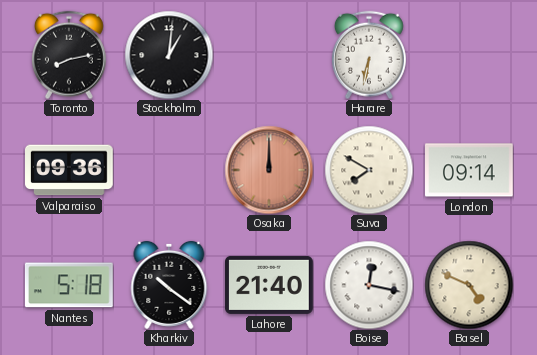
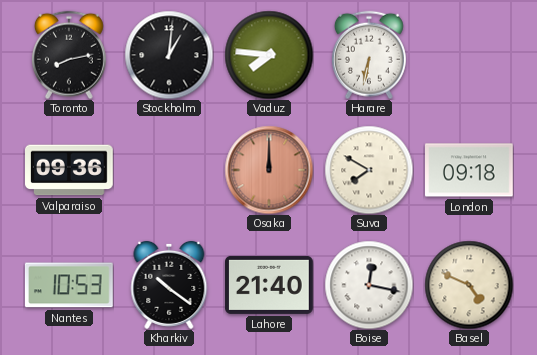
Vaduz: none -> 7:46 (269, 55)
London: 09:14 -> 09:18 (470, 170)
Nantes: 5:18 -> 10:53 (69, 285)
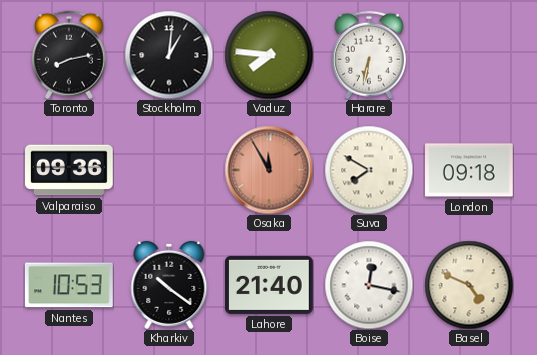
Osaka: 12:00 -> 11:55 (269, 170)
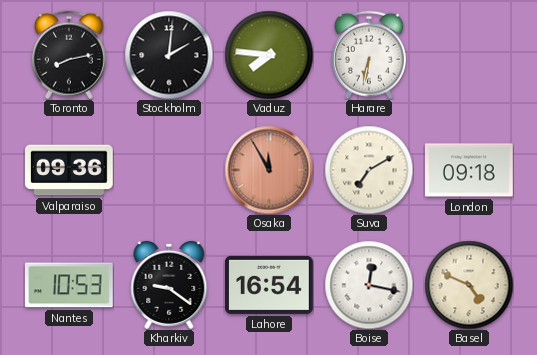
Stockholm: 1:01 -> 2:01 (169, 55)
Suva: 7:50 -> 7:10 (369, 170)
Kharkiv: 10:21 -> 9:21 (169, 285)
Lahore: 21:40 -> 16:54 (270, 285)
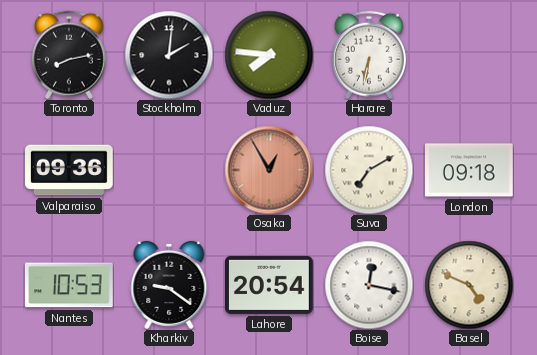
Osaka: 11:55 -> 12:55 (269, 170)
Lahore: 16:54 -> 20:54 (270, 285)
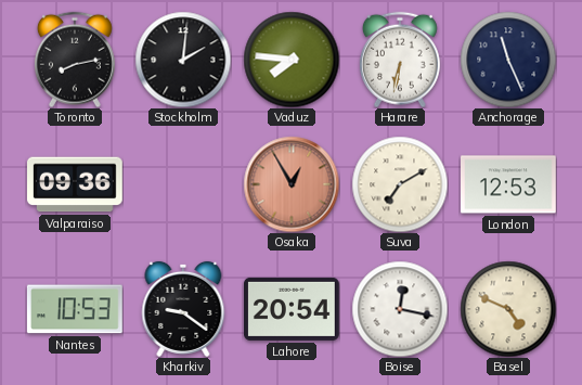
Anchorage: none -> 11:26 (508, 60)
London: 09:18 -> 12:53 (509, 184)
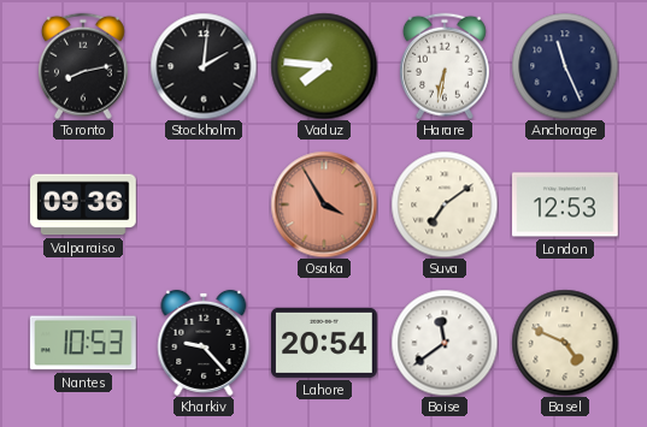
Osaka: 12:55 -> 3:55 (324, 204)
Suva: 7:10 -> 7:09 (445, 204)
Kharkiv: 9:21 -> 9:23 (204, 343)
Boise: 12:17 -> 11:39 (445, 343)
